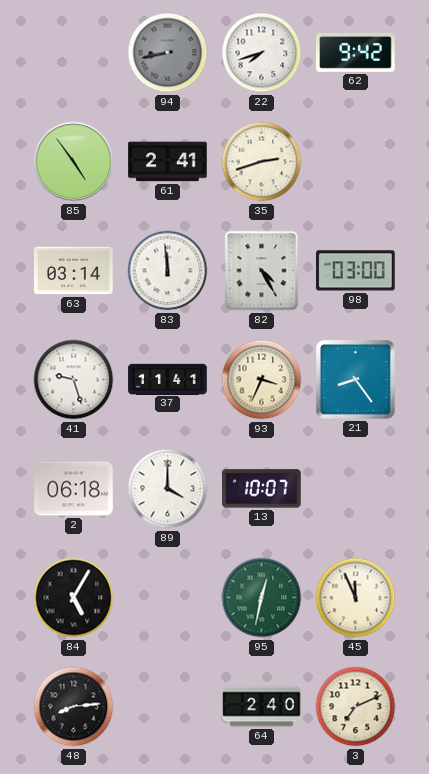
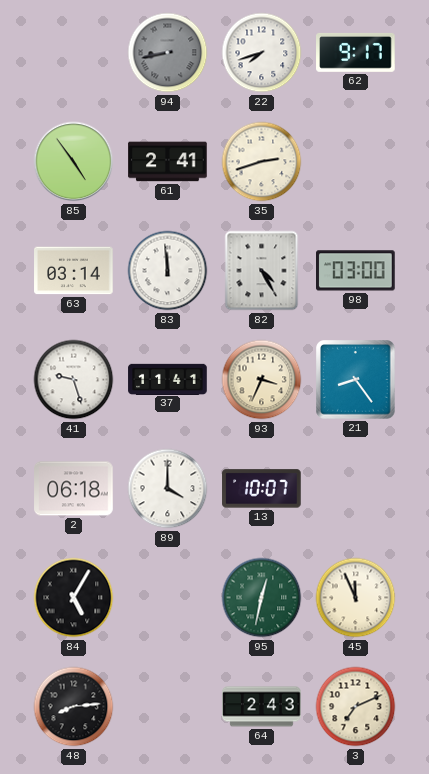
62: 9:42 -> 9:17 (356, 53)
64: 2:40 -> 2:43 (262, 707)
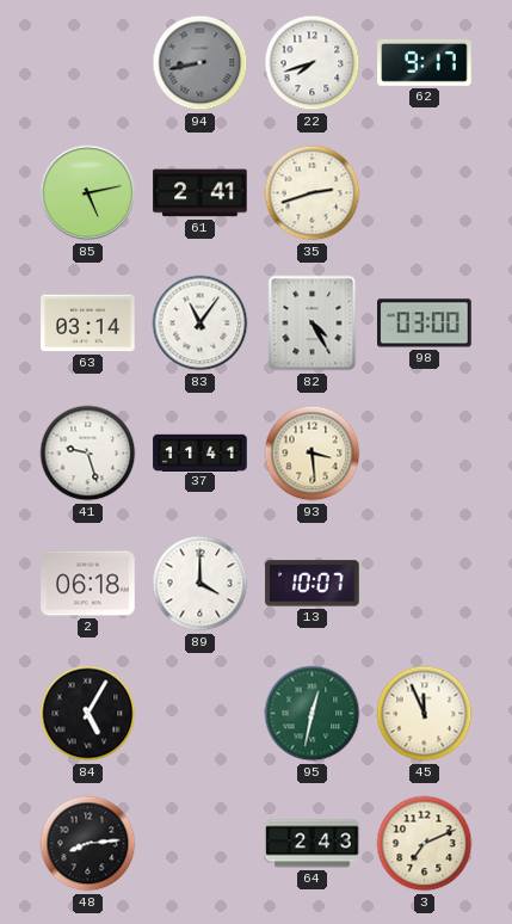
85: 4:54 -> 5:13 (88, 193)
83: 11:59 -> 11:06 (201, 324)
93: 3:34 -> 3:29 (313, 454)
21: 8:24 -> none (356, 380)
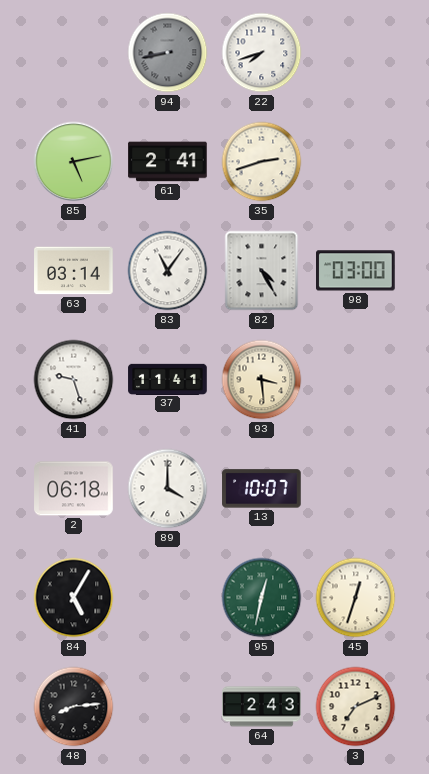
62: 9:17 -> none (425, 63)
45: 11:56 -> 12:33 (356, 598)
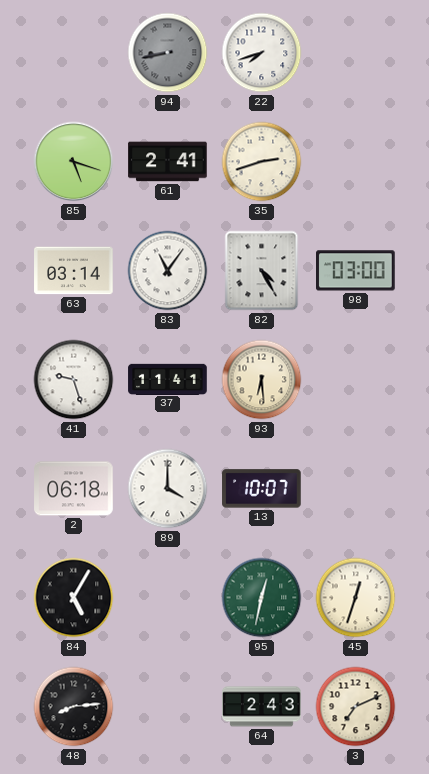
85: 5:13 -> 5:18 (74, 162)
93: 3:29 -> 6:29 (262, 380)
